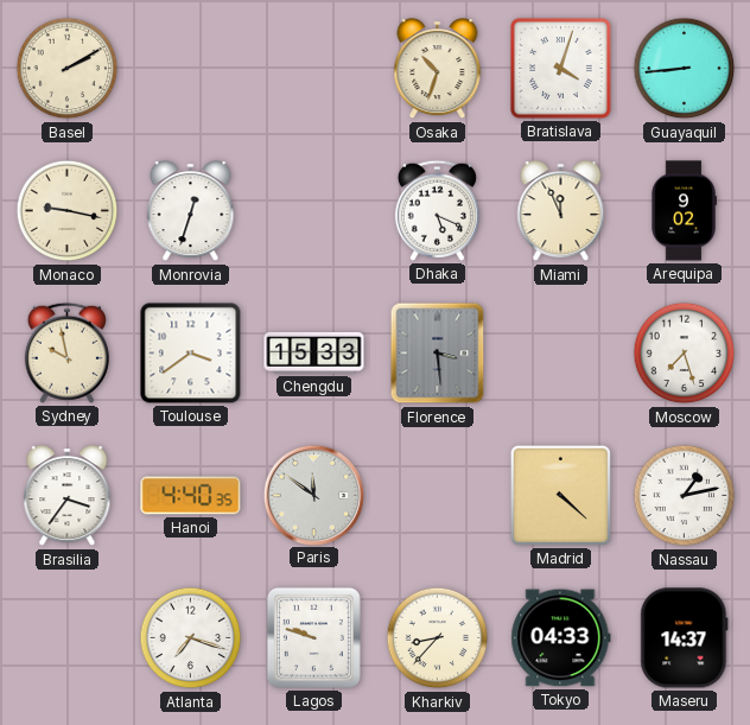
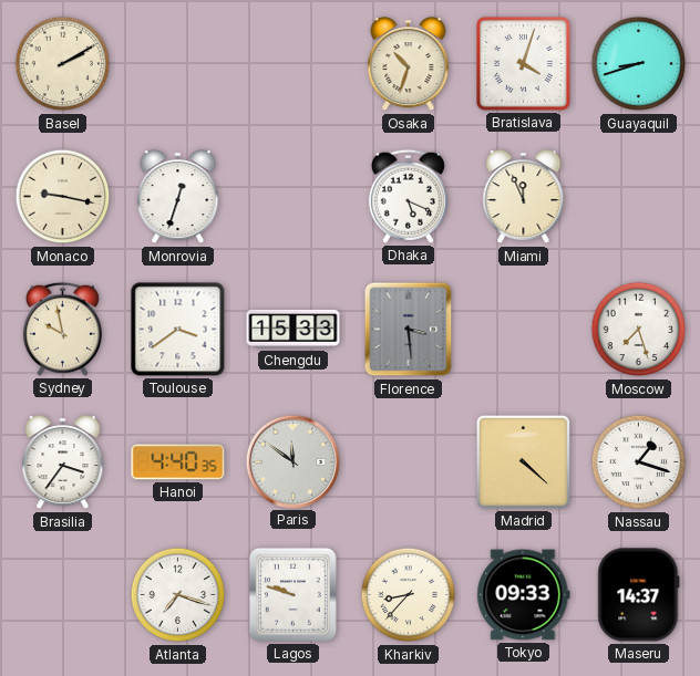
Guayaquil: 8:44 -> 8:42 (639, 64)
Arequipa: 9:02 -> none (684, 211)
Nassau: 1:13 -> 1:18 (639, 462)
Tokyo: 04:33 -> 09:33 (524, 595)
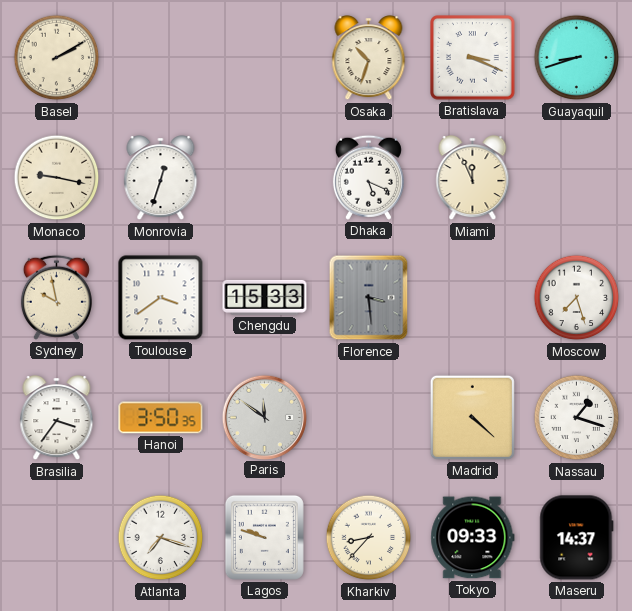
Bratislava: 4:03 -> 3:19 (473, 58)
Hanoi: 4:40 -> 3:50 (161, 418)
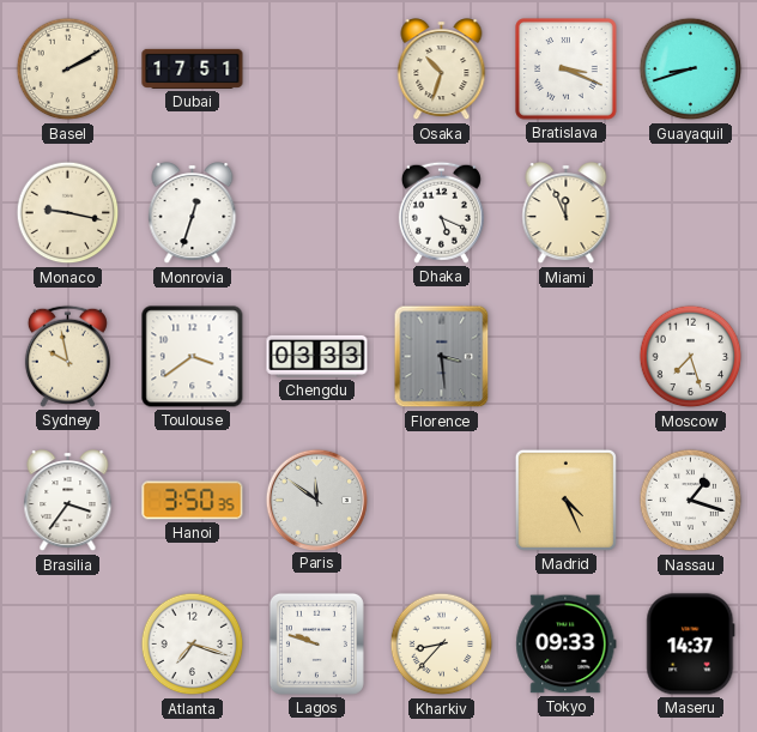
Dubai: none -> 17:51 (193, 68)
Chengdu: 15:33 -> 03:33 (317, 356)
Madrid: 4:22 -> 4:26 (565, 500)
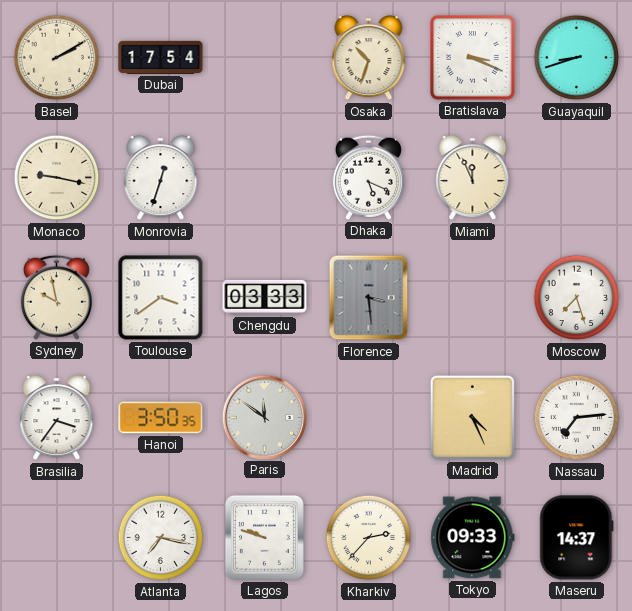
Dubai: 17:51 -> 17:54 (161, 57)
Nassau: 1:18 -> 7:14 (577, 418)
Atlanta: 7:18 -> 7:17 (161, 538)
Kharkiv: 8:37 -> 2:37 (369, 538)
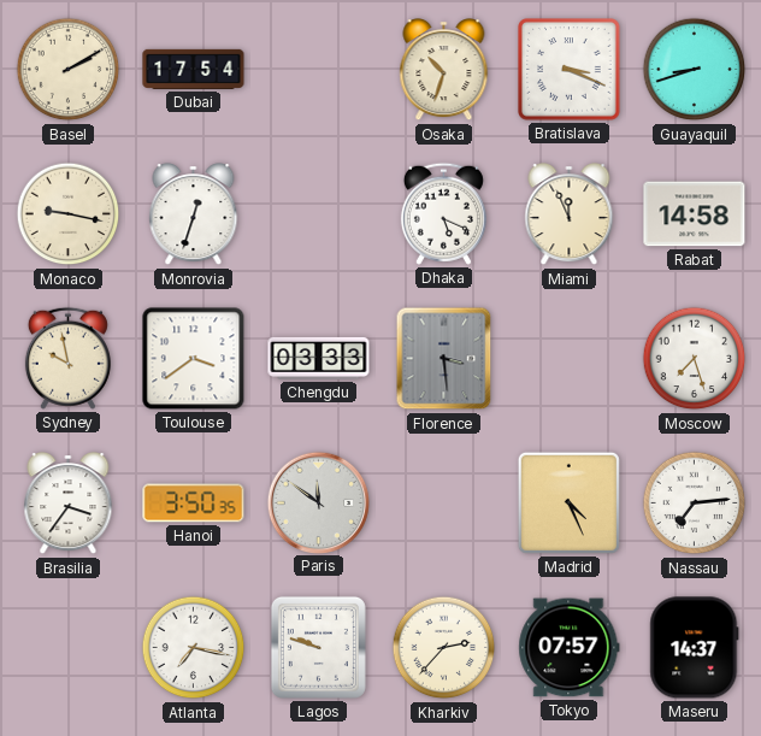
Rabat: none -> 14:58 (695, 214)
Tokyo: 09:33 -> 07:57 (570, 648)
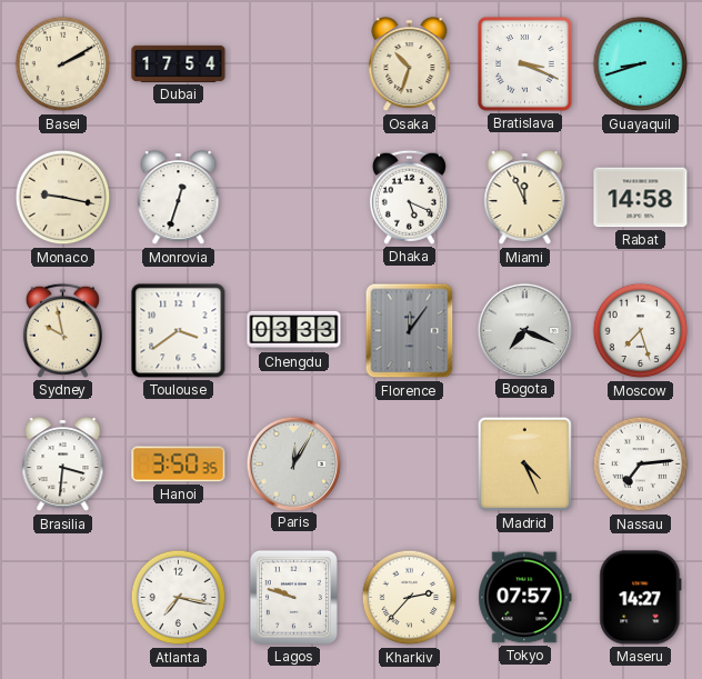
Florence: 3:29 -> 12:06 (410, 331)
Bogota: none -> 7:19 (524, 330)
Brasilia: 3:36 -> 3:31 (63, 465)
Paris: 11:51 -> 12:05 (293, 463)
Maseru: 14:37 -> 14:27 (641, 598)
